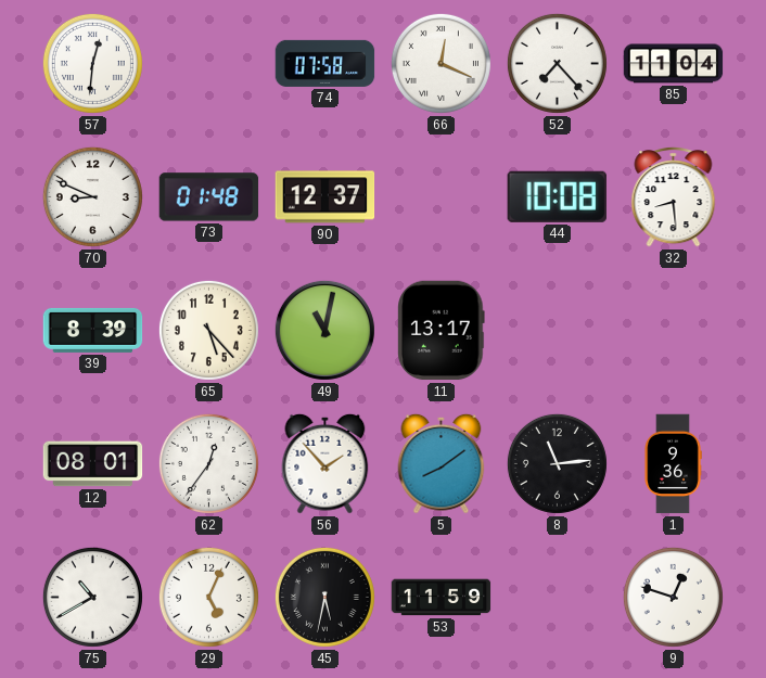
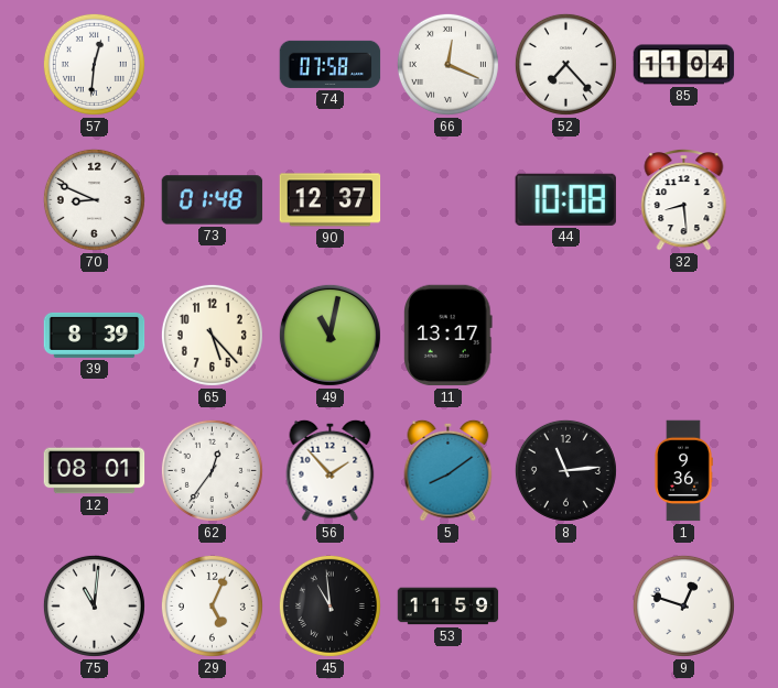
75: 10:40 -> 11:01 (94, 605)
45: 5:32 -> 10:59 (329, 605)
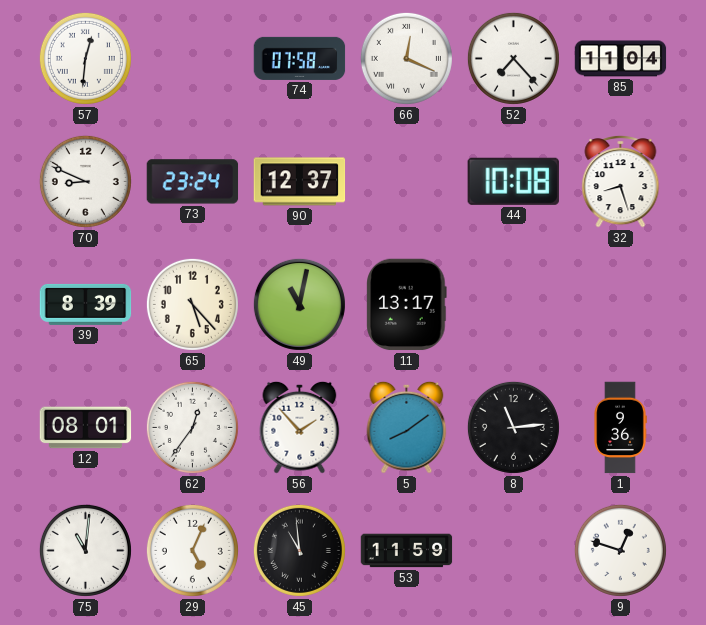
73: 01:48 -> 23:24 (193, 182)
32: 8:29 -> 8:27 (621, 182)
